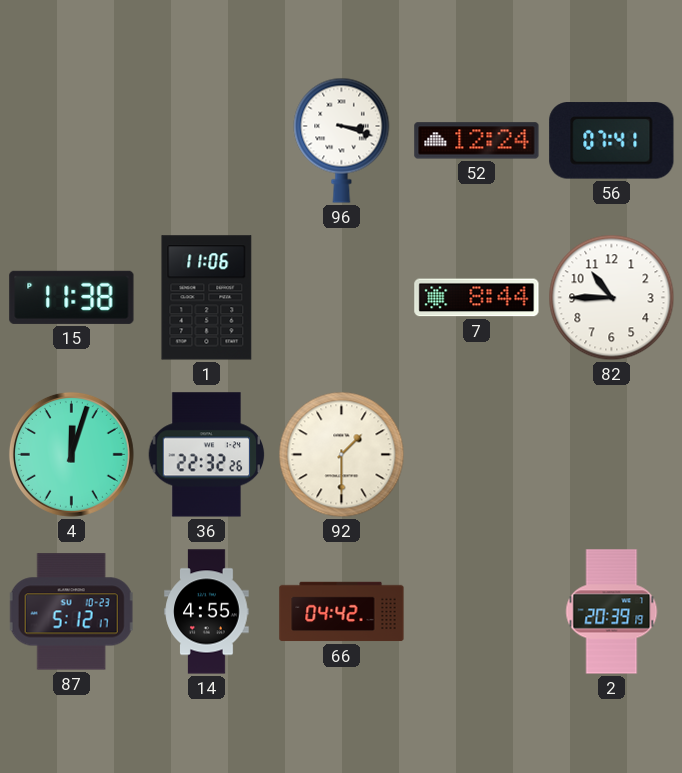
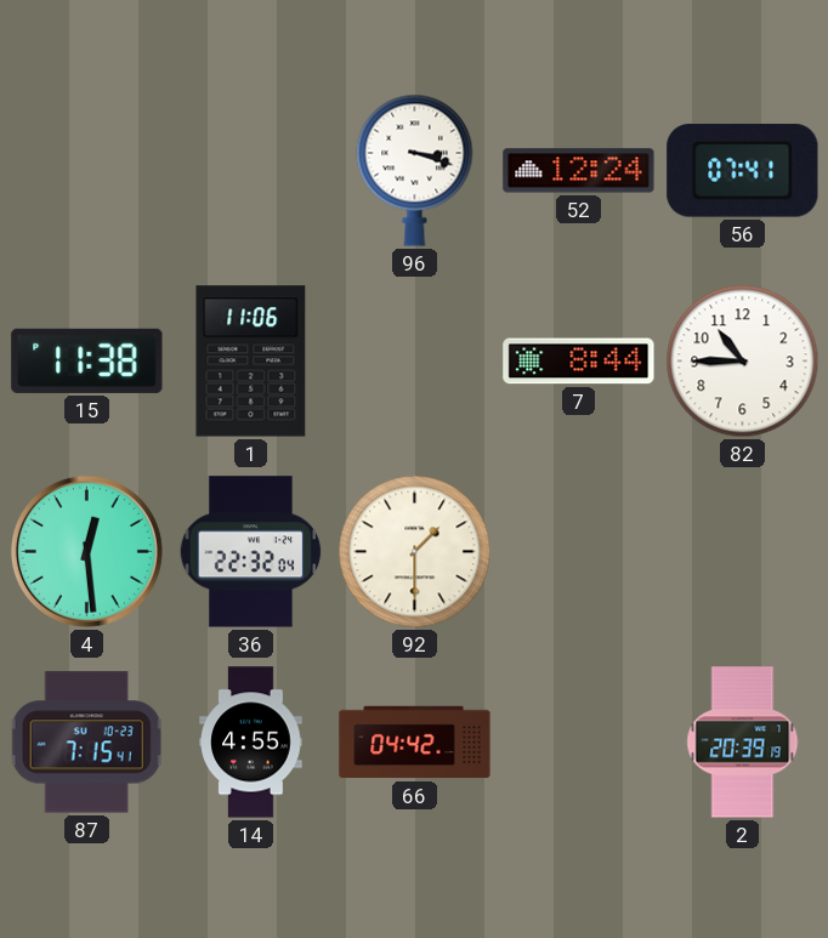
4: 12:03 -> 12:29 (86, 551)
36: 22:32:26 -> 22:32:04 (251, 552)
87: 5:12 -> 7:15 (86, 743)
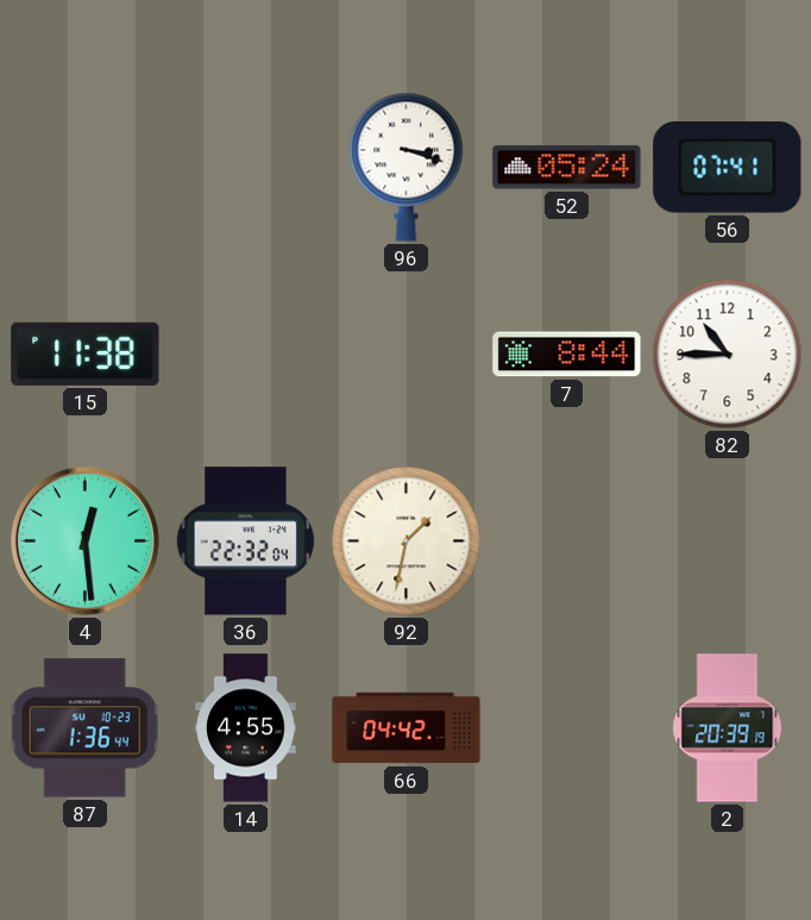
52: 12:24 -> 05:24 (567, 168)
1: 11:06 -> none (251, 362)
92: 1:30 -> 1:32 (407, 542)
87: 7:15 -> 1:36 (84, 728)
